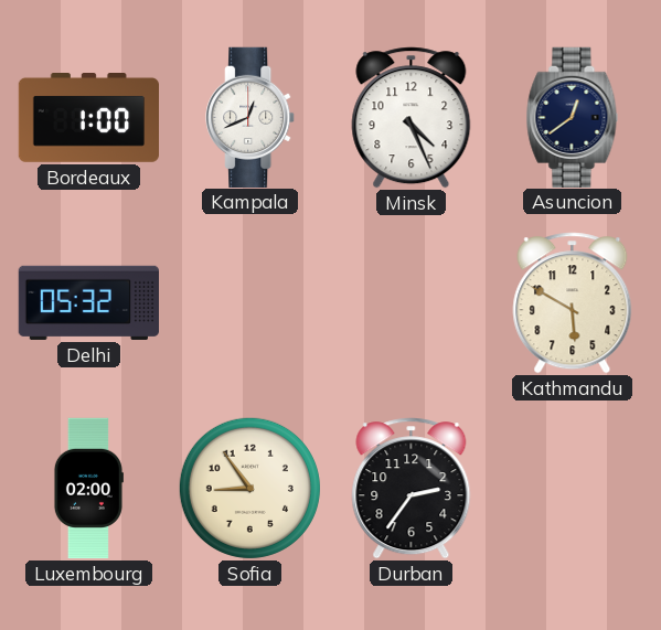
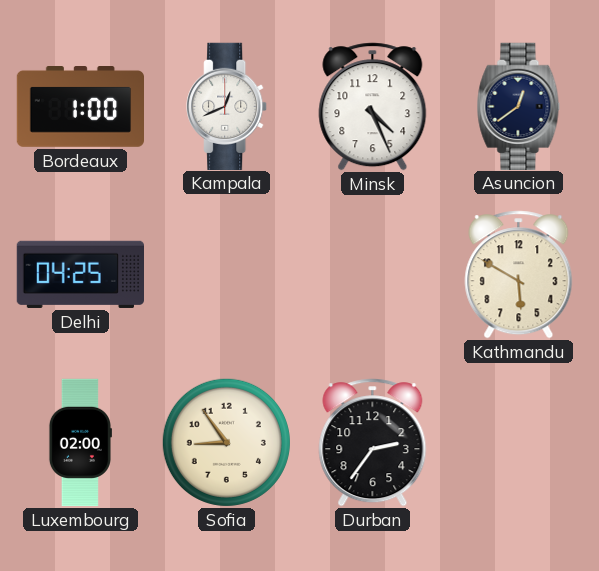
Delhi: 05:32 -> 04:25 (80, 274)
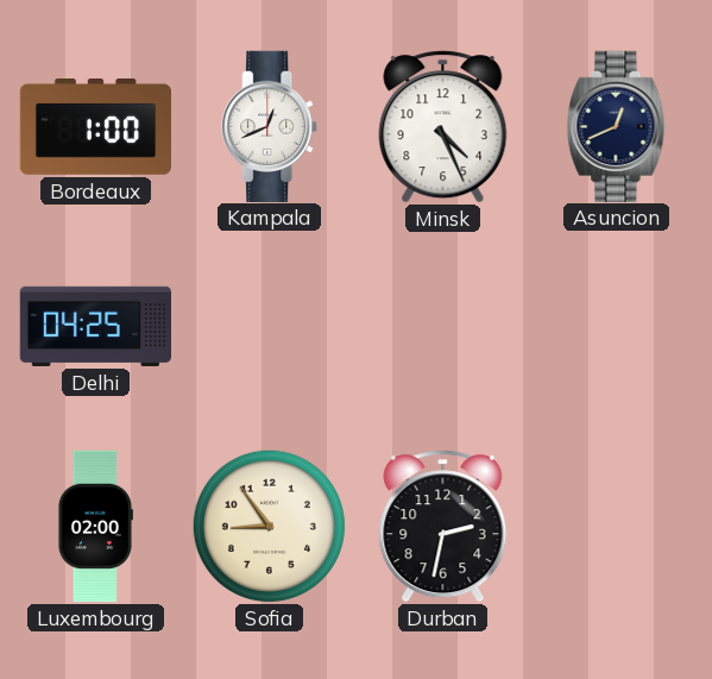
Asuncion: 12:39 -> 12:41 (617, 126)
Kathmandu: 5:50 -> none (519, 275)
Durban: 2:36 -> 2:32 (443, 527)
